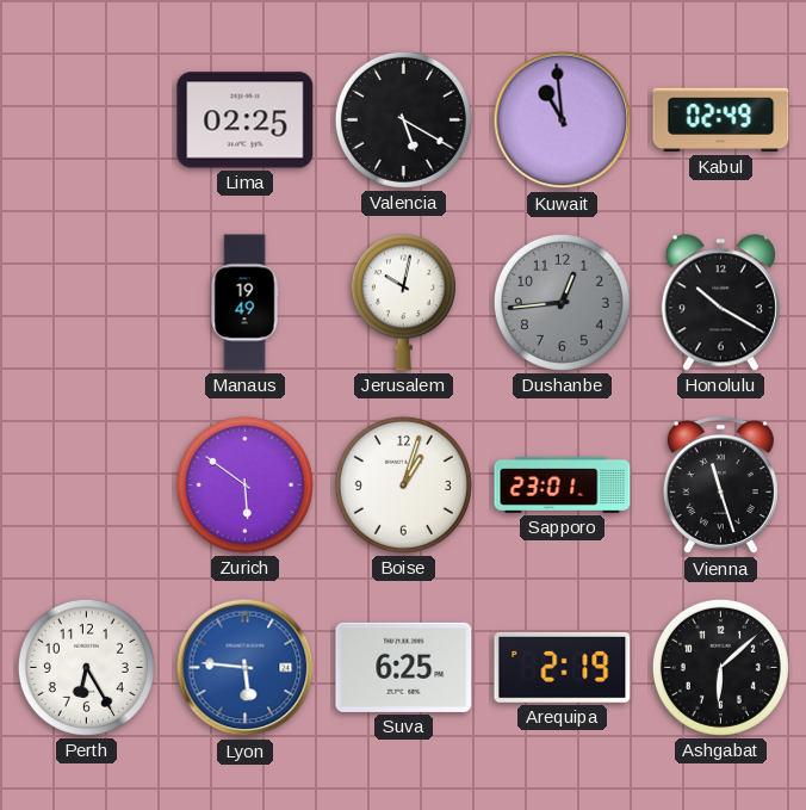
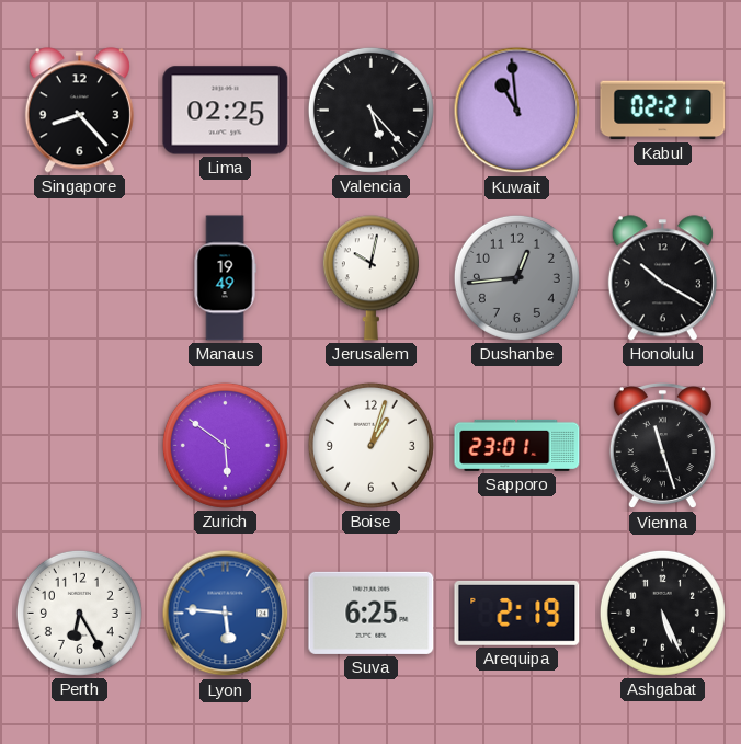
Singapore: none -> 8:23 (79, 111)
Valencia: 5:20 -> 5:23 (371, 110)
Kabul: 02:49 -> 02:21 (663, 111)
Ashgabat: 6:08 -> 5:26 (662, 613)
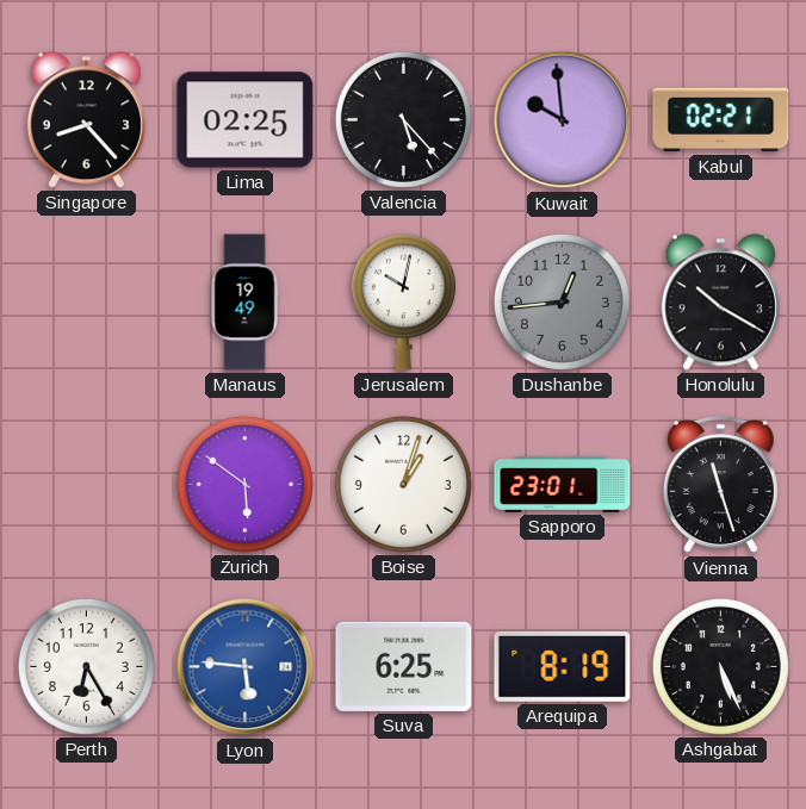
Kuwait: 10:59 -> 9:59 (563, 120)
Arequipa: 2:19 -> 8:19 (563, 666)
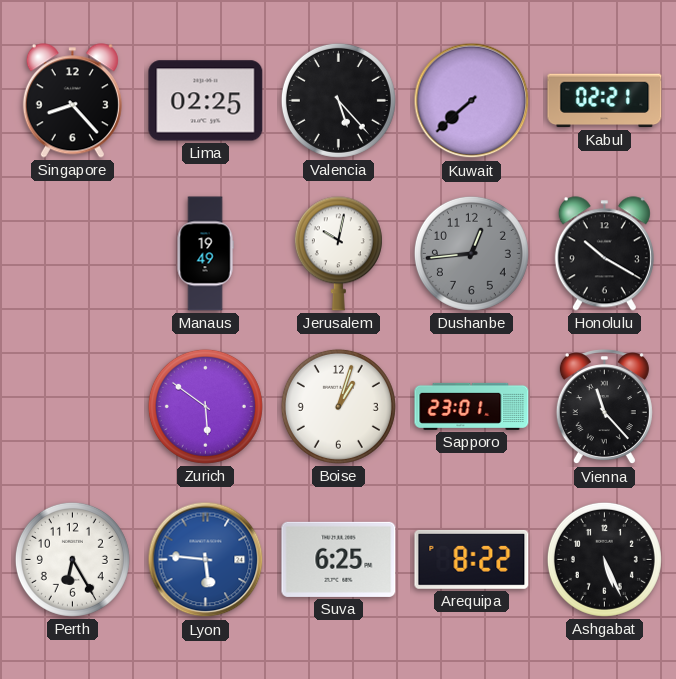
Kuwait: 9:59 -> 7:38 (472, 101)
Vienna: 11:27 -> 11:23 (604, 407)
Arequipa: 8:19 -> 8:22 (472, 559)
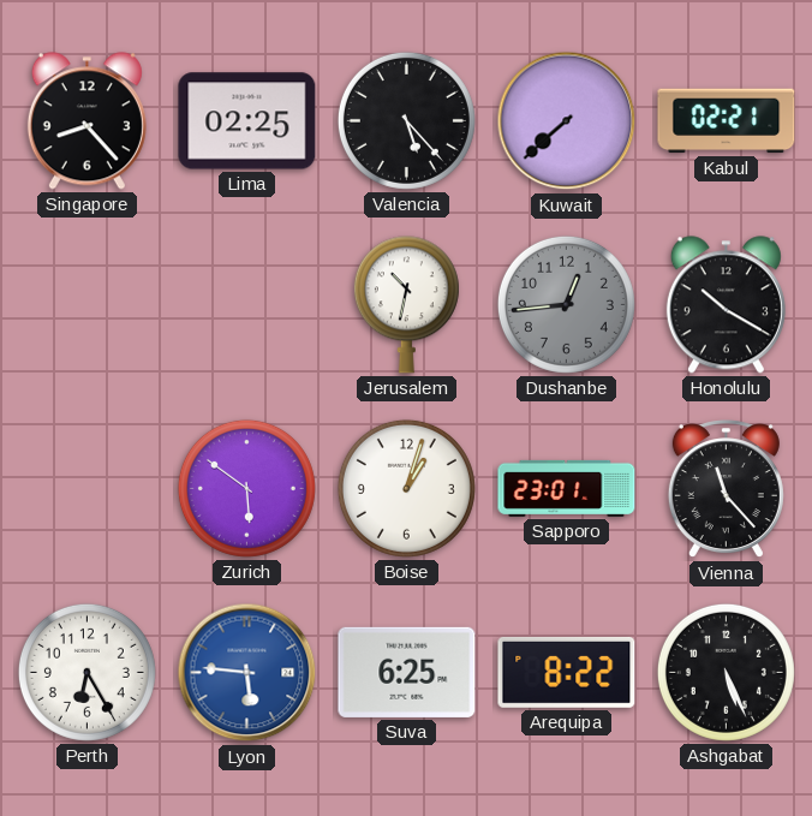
Manaus: 19:49 -> none (205, 254)
Jerusalem: 10:02 -> 10:32 (406, 305)
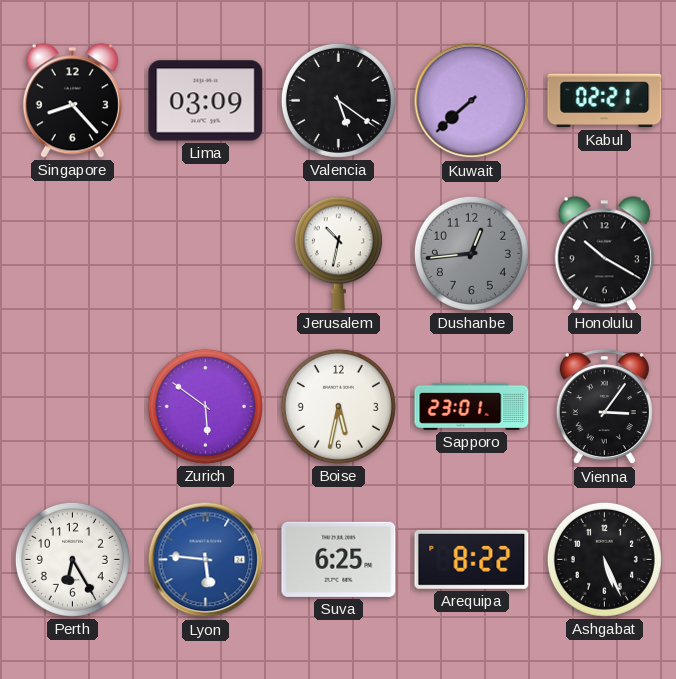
Lima: 02:25 -> 03:09 (206, 101)
Valencia: 5:23 -> 5:21 (338, 100)
Boise: 1:03 -> 5:32 (338, 406)
Vienna: 11:23 -> 3:06 (604, 407)
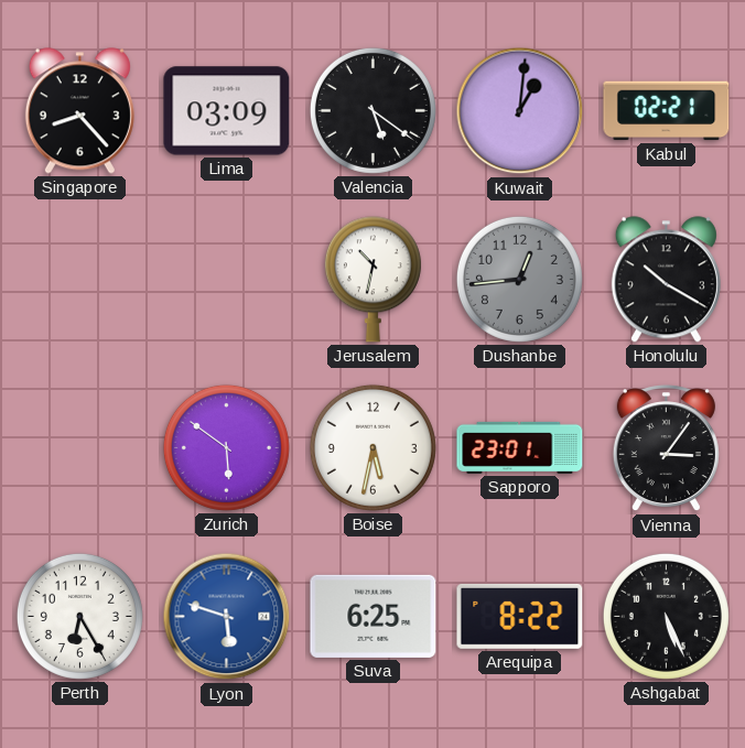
Kuwait: 7:38 -> 1:01 (520, 111)
Lyon: 5:46 -> 5:48 (227, 617)
